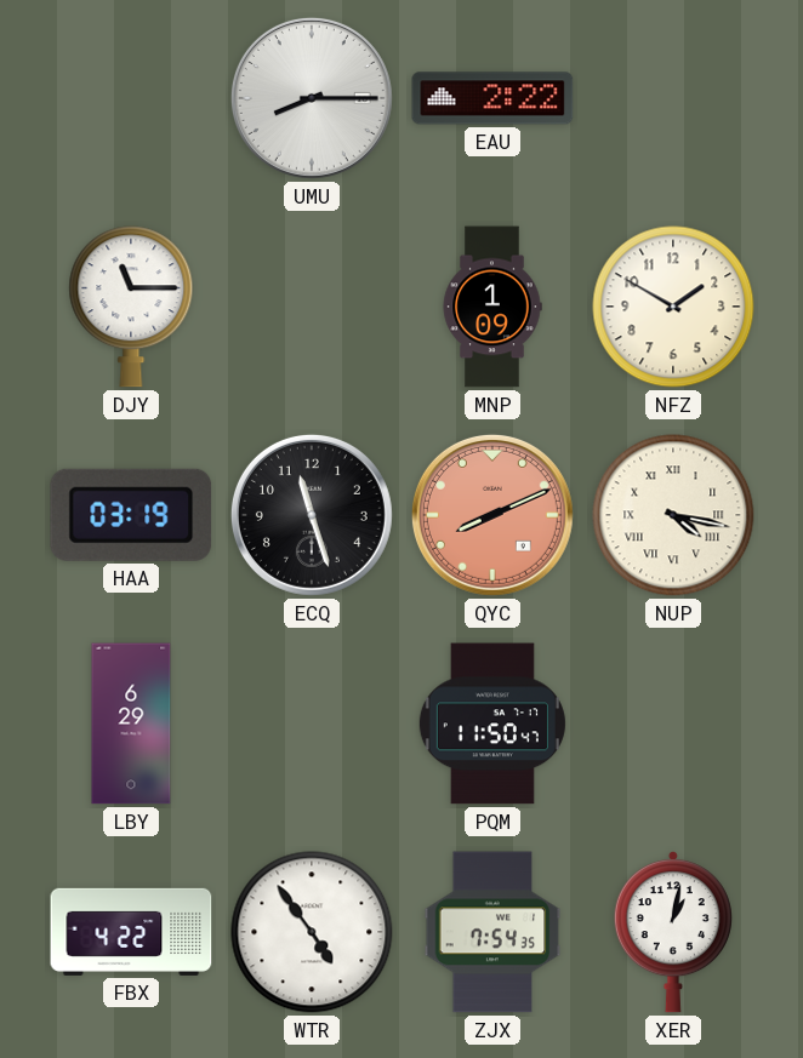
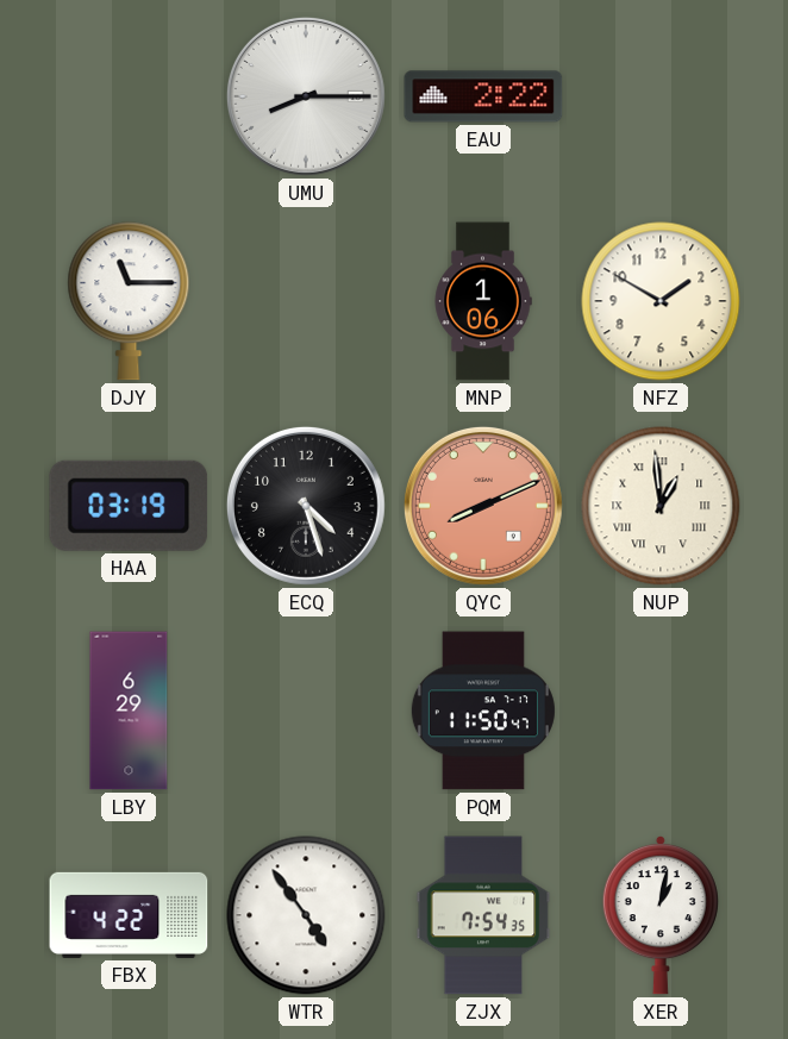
MNP: 1:09 -> 1:06 (483, 301)
ECQ: 11:27 -> 4:27 (306, 506)
NUP: 4:17 -> 12:59 (661, 506)
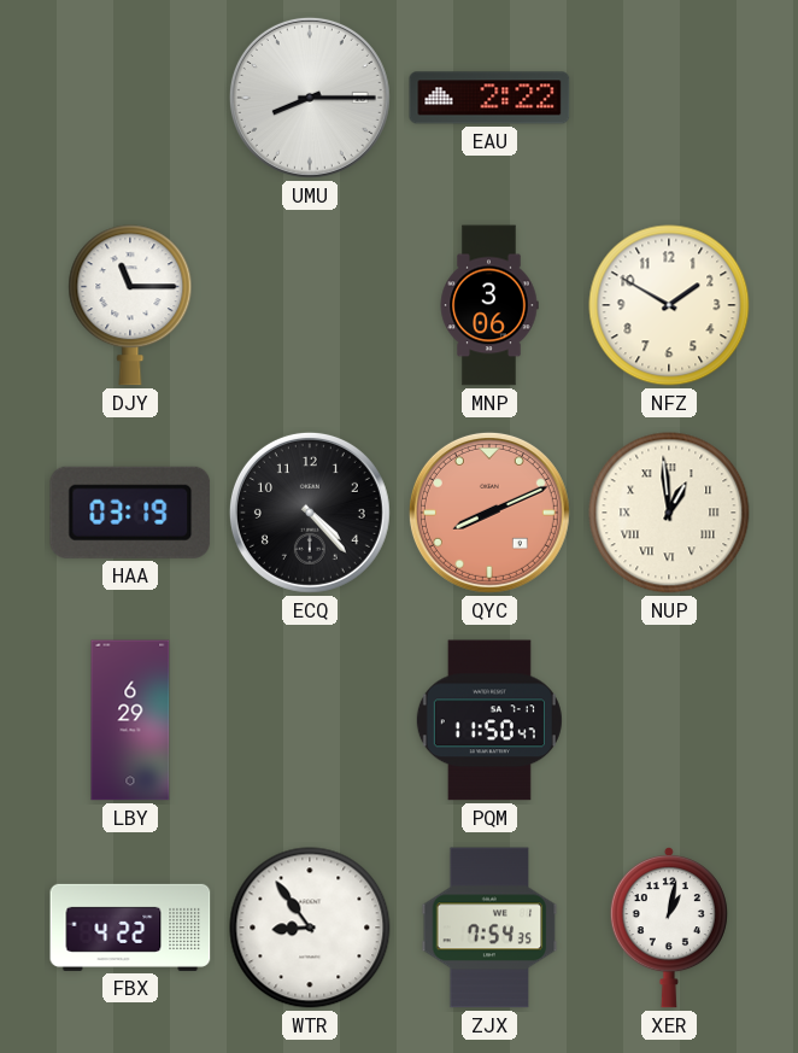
MNP: 1:06 -> 3:06 (489, 305)
ECQ: 4:27 -> 4:23 (310, 513)
WTR: 4:54 -> 8:54 (310, 928)
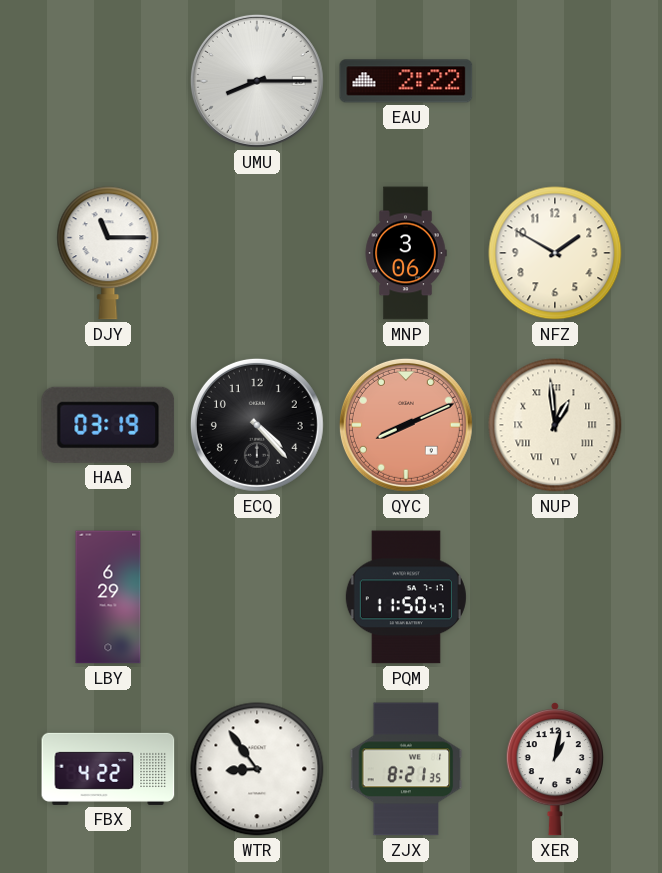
ZJX: 7:54 -> 8:21 (406, 769)
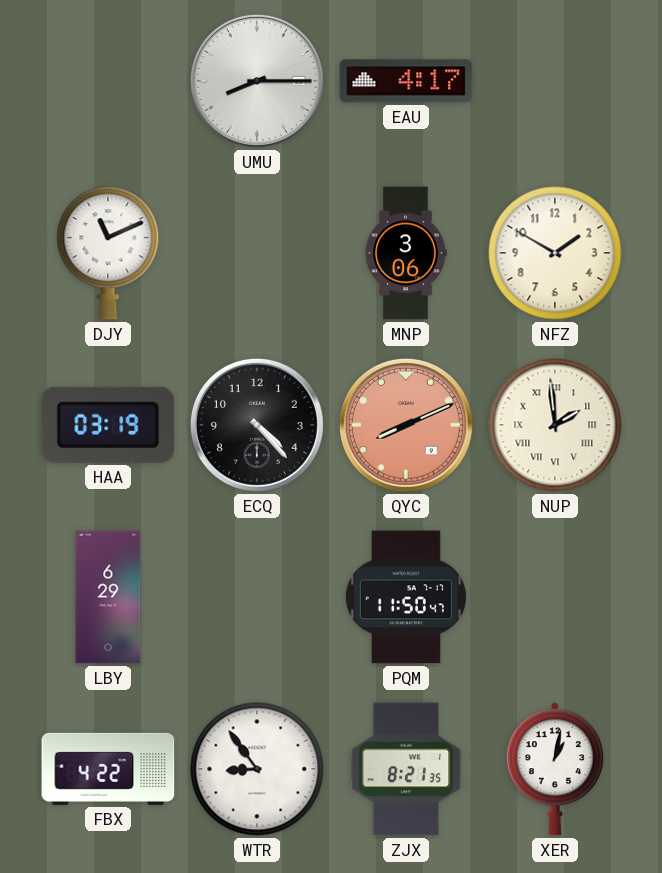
EAU: 2:22 -> 4:17 (406, 81)
DJY: 11:15 -> 11:11 (108, 253)
NUP: 12:59 -> 1:59 (555, 425)
